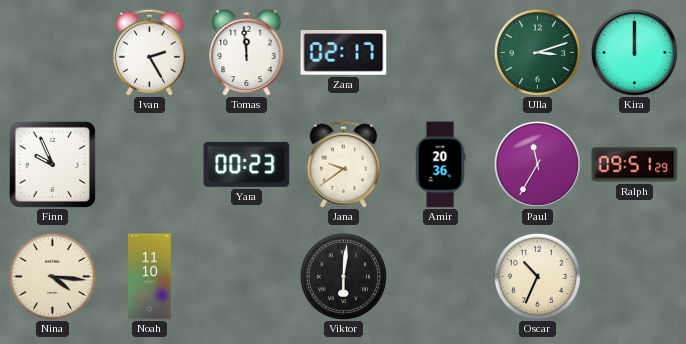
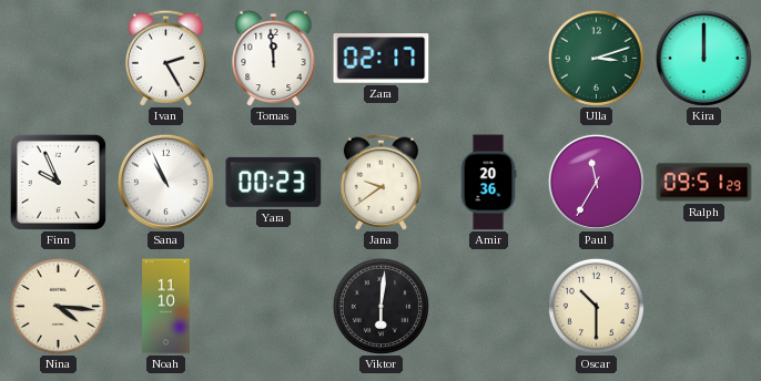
Sana: none -> 10:56 (165, 182)
Oscar: 10:34 -> 10:30 (596, 306)
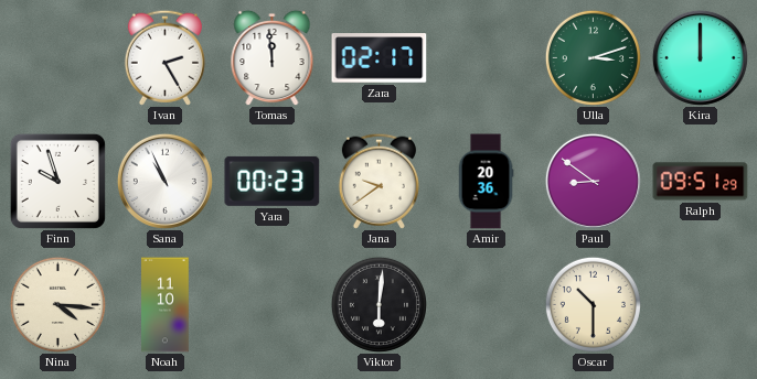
Finn: 9:56 -> 9:57 (57, 181)
Paul: 11:35 -> 8:51 (593, 181)
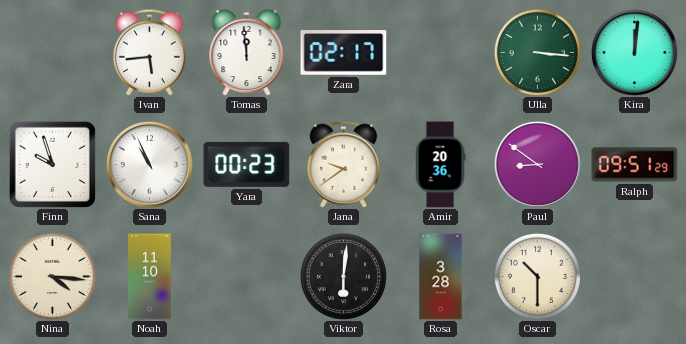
Ivan: 2:25 -> 5:44 (149, 52)
Ulla: 3:12 -> 3:16 (537, 52)
Kira: 12:00 -> 12:01 (634, 52)
Rosa: none -> 3:28 (441, 277)
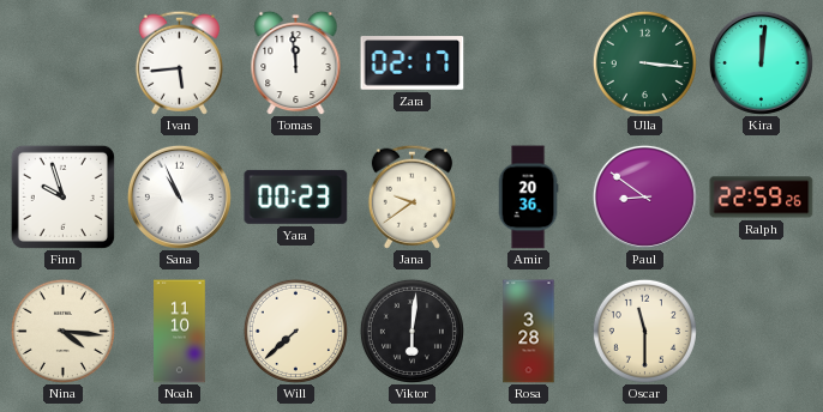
Ralph: 09:51 -> 22:59 (762, 198)
Will: none -> 7:38 (295, 331)
Oscar: 10:30 -> 11:30 (644, 331)
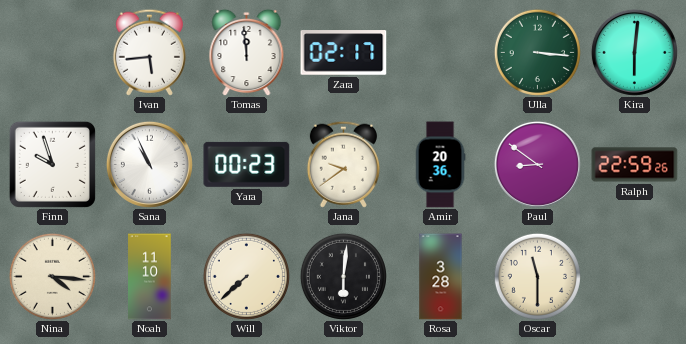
Kira: 12:01 -> 6:01 (634, 52)
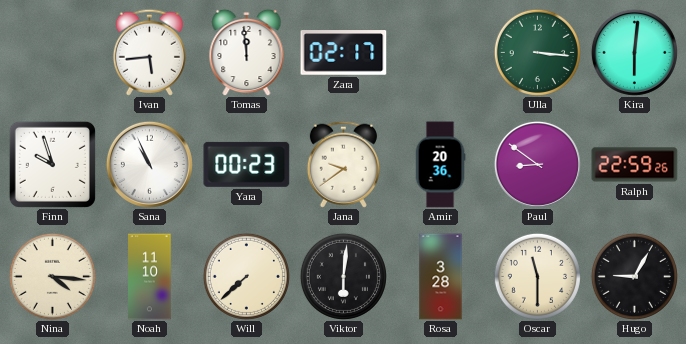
Hugo: none -> 9:05 (634, 276)
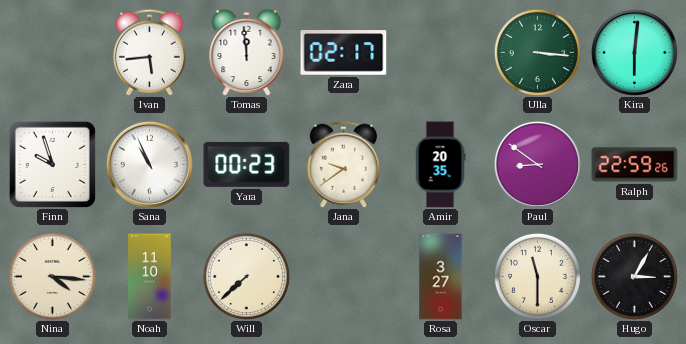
Amir: 20:36 -> 20:35 (440, 165)
Viktor: 6:01 -> none (343, 276)
Rosa: 3:28 -> 3:27 (441, 277)
Hugo: 9:05 -> 3:05 (634, 276)
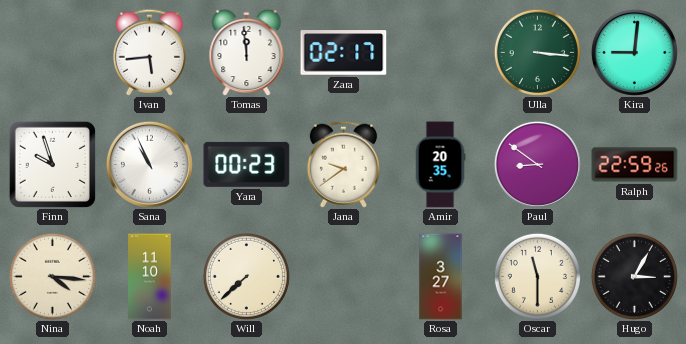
Kira: 6:01 -> 9:01 (634, 52)
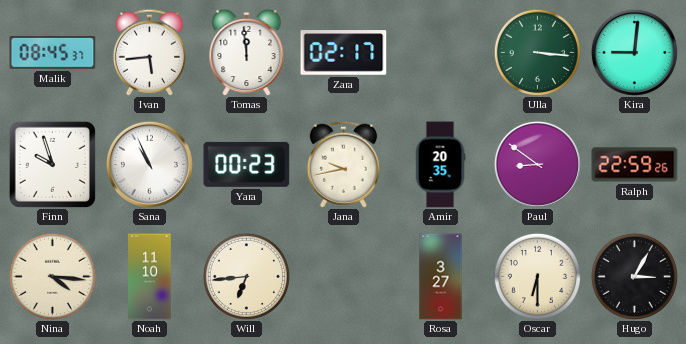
Malik: none -> 08:45 (53, 52)
Jana: 9:39 -> 9:43 (343, 164)
Will: 7:38 -> 6:44 (246, 276)
Oscar: 11:30 -> 6:30 (537, 276)
